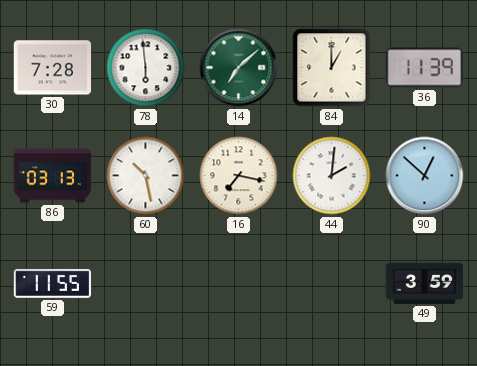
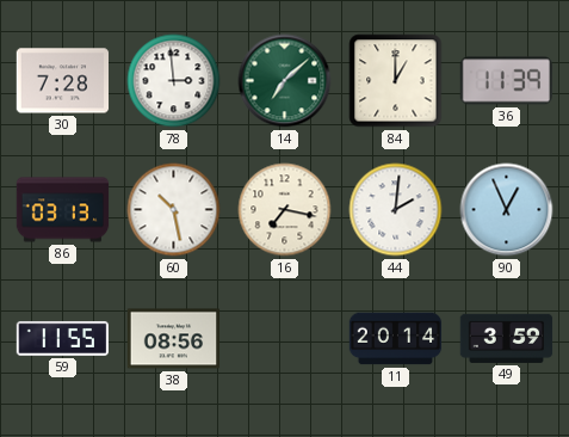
78: 5:59 -> 2:59 (174, 81)
90: 12:52 -> 12:56 (507, 210)
38: none -> 08:56 (174, 339)
11: none -> 20:14 (396, 339)
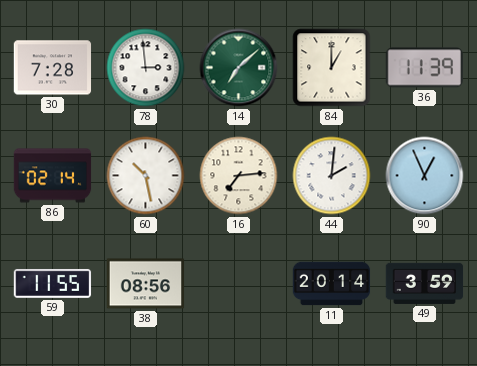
86: 03:13 -> 02:14 (53, 176)
16: 7:17 -> 7:14 (239, 176)
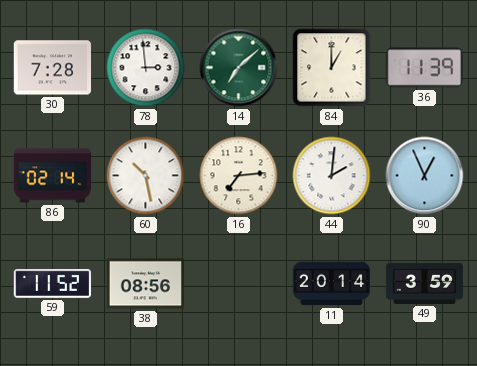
59: 11:55 -> 11:52 (53, 283)
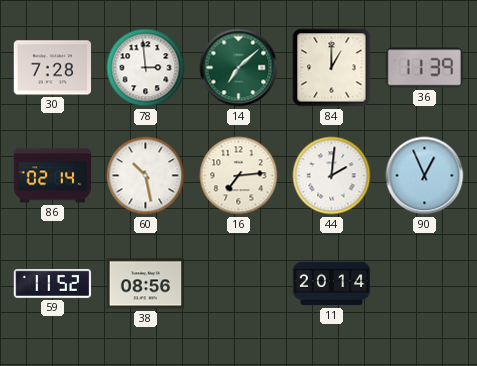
49: 3:59 -> none (425, 283)
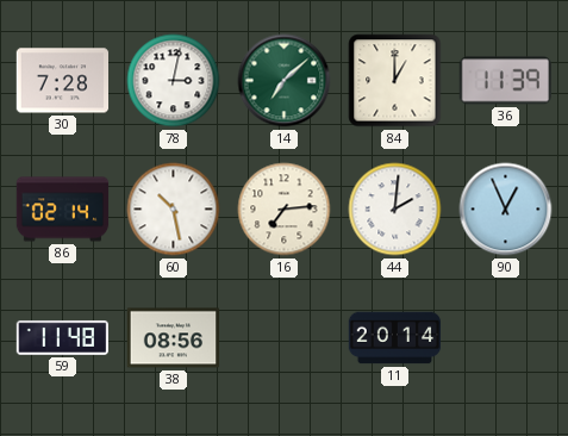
78: 2:59 -> 3:02 (174, 81)
59: 11:52 -> 11:48 (63, 337)
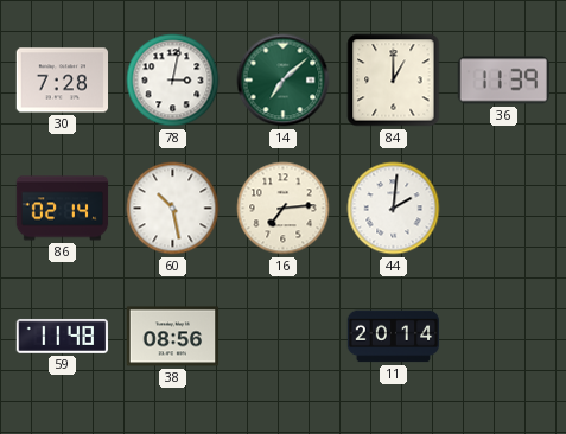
90: 12:56 -> none (506, 210)
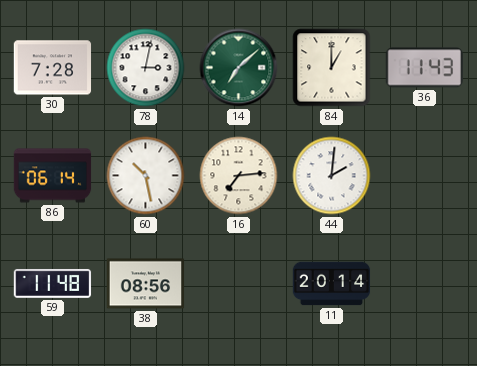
36: 11:39 -> 11:43 (424, 68)
86: 02:14 -> 06:14 (53, 176)
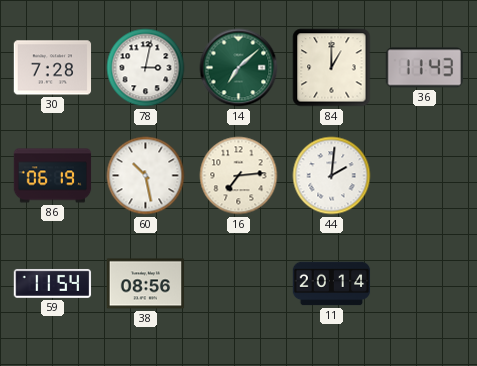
86: 06:14 -> 06:19 (53, 176)
59: 11:48 -> 11:54 (53, 283)
